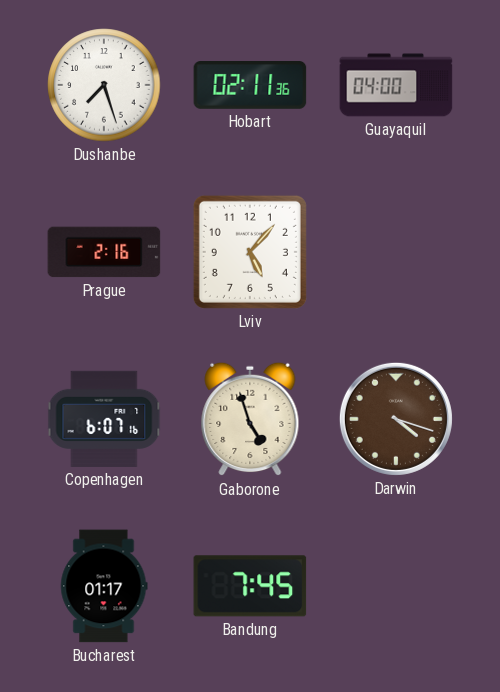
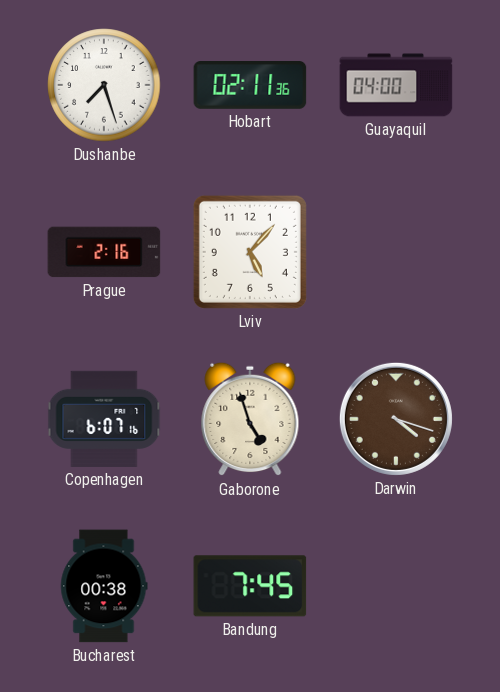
Bucharest: 01:17 -> 00:38 (104, 586)
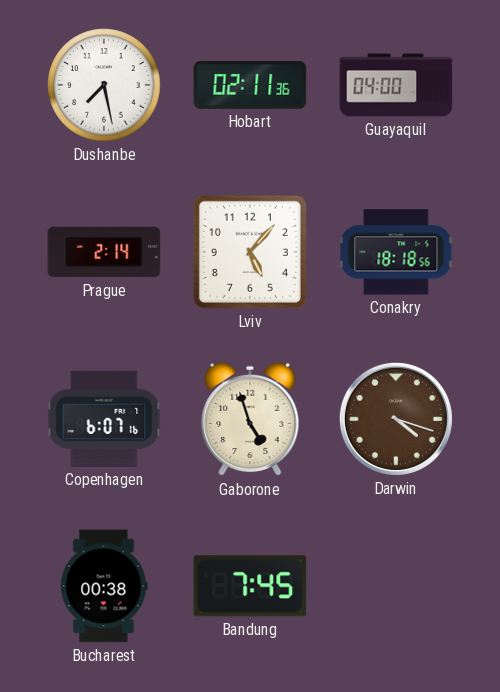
Dushanbe: 7:27 -> 7:28 (104, 85)
Prague: 2:16 -> 2:14 (104, 252)
Conakry: none -> 18:18 (396, 252)
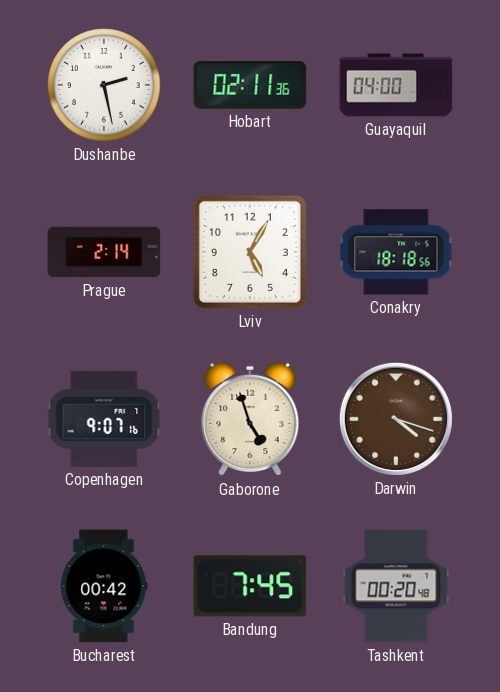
Dushanbe: 7:28 -> 2:28 (104, 85)
Lviv: 5:07 -> 5:05 (250, 252)
Copenhagen: 6:07 -> 9:07 (104, 419)
Bucharest: 00:38 -> 00:42 (104, 586)
Tashkent: none -> 00:20 (396, 586)
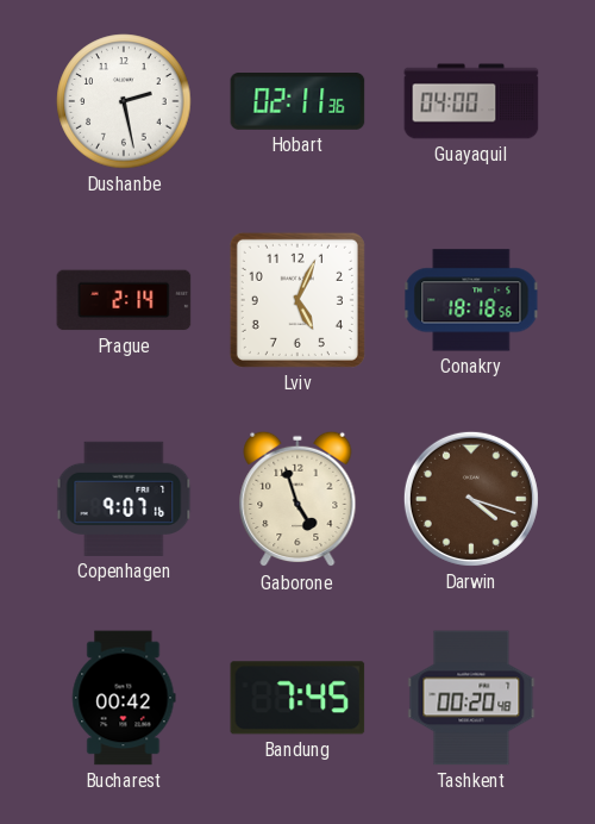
Lviv: 5:05 -> 5:04 (297, 300)
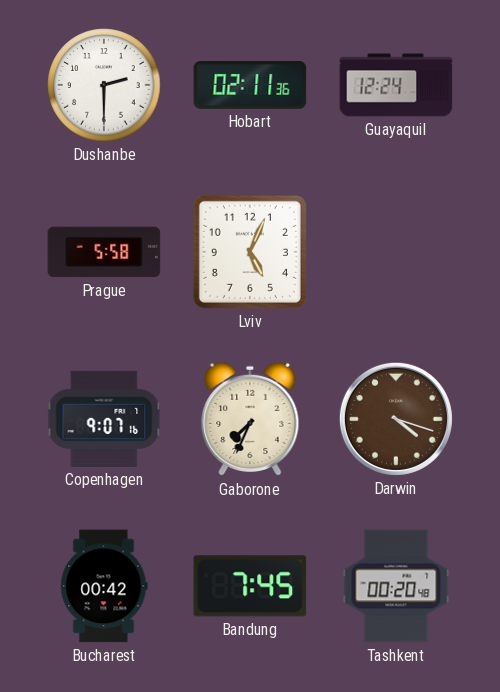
Dushanbe: 2:28 -> 2:30 (104, 85)
Guayaquil: 04:00 -> 12:24 (396, 85)
Prague: 2:14 -> 5:58 (104, 252)
Conakry: 18:18 -> none (471, 300)
Gaborone: 4:57 -> 7:34 (250, 419)
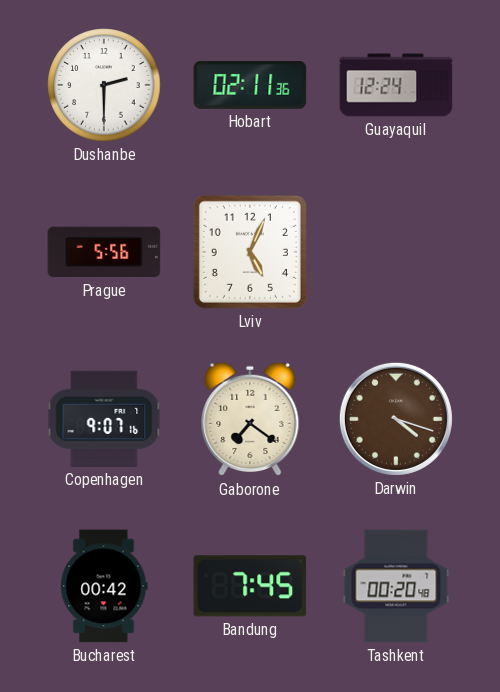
Prague: 5:58 -> 5:56 (104, 252)
Gaborone: 7:34 -> 7:21 (250, 419)
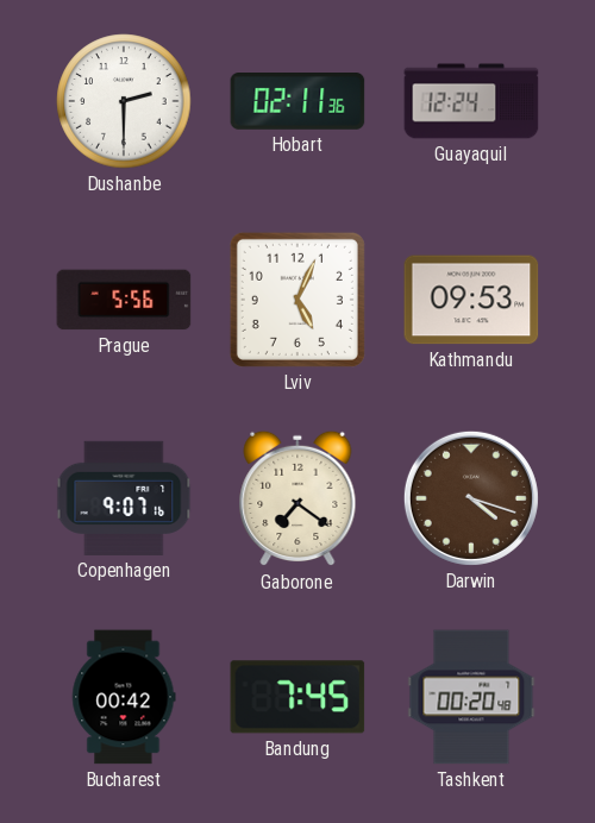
Kathmandu: none -> 09:53 (471, 300)
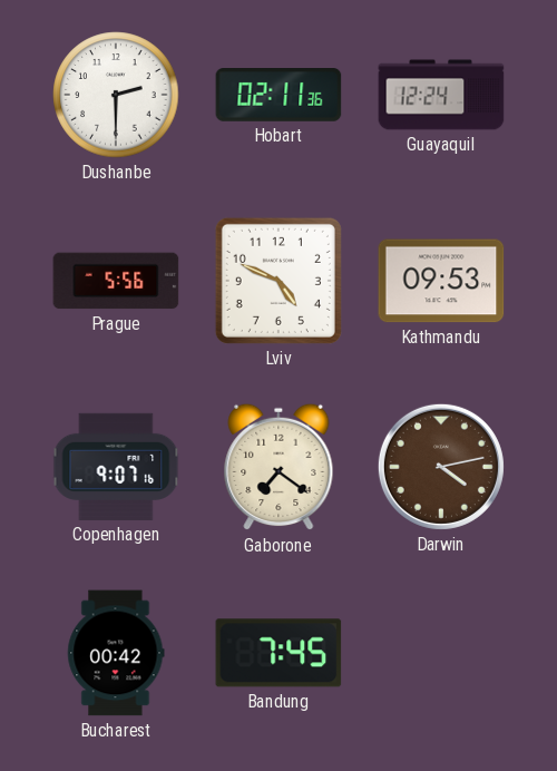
Lviv: 5:04 -> 4:49 (278, 281)
Darwin: 4:18 -> 4:13 (441, 467)
Tashkent: 00:20 -> none (471, 697)
